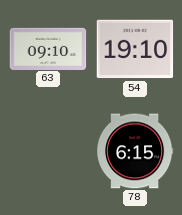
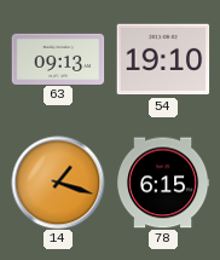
63: 09:10 -> 09:13 (58, 58)
14: none -> 1:18 (58, 183)
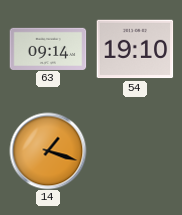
63: 09:13 -> 09:14 (48, 48)
78: 6:15 -> none (163, 183)
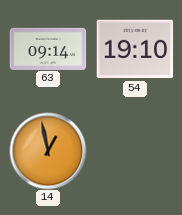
14: 1:18 -> 12:58 (48, 151)
